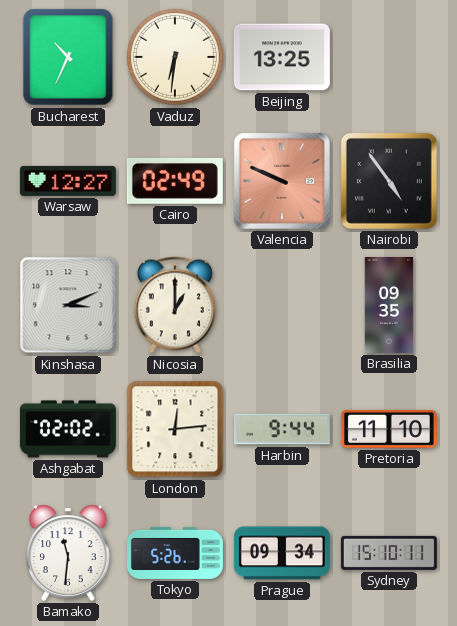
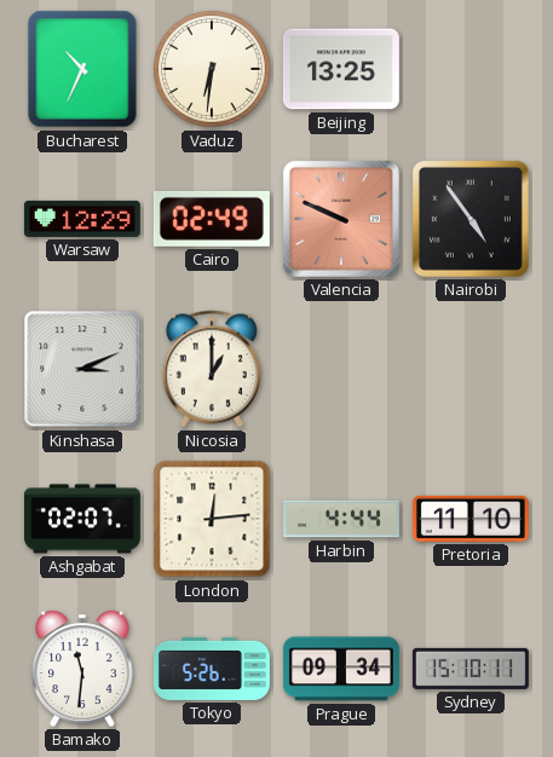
Warsaw: 12:27 -> 12:29 (82, 219)
Brasilia: 09:35 -> none (389, 305)
Ashgabat: 02:02 -> 02:07 (82, 519)
Harbin: 9:44 -> 4:44 (341, 519)
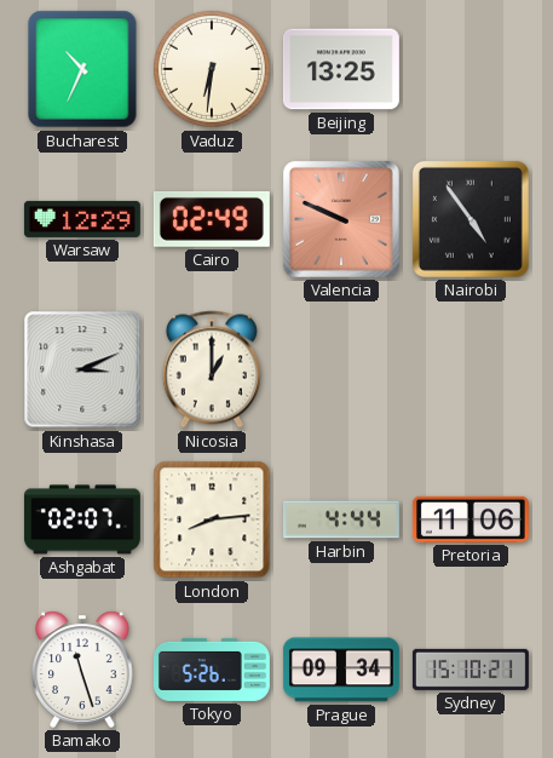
London: 12:14 -> 8:14 (212, 519)
Pretoria: 11:10 -> 11:06 (471, 519)
Bamako: 11:31 -> 11:27 (82, 670)
Sydney: 15:10:11 -> 15:10:21 (471, 670)
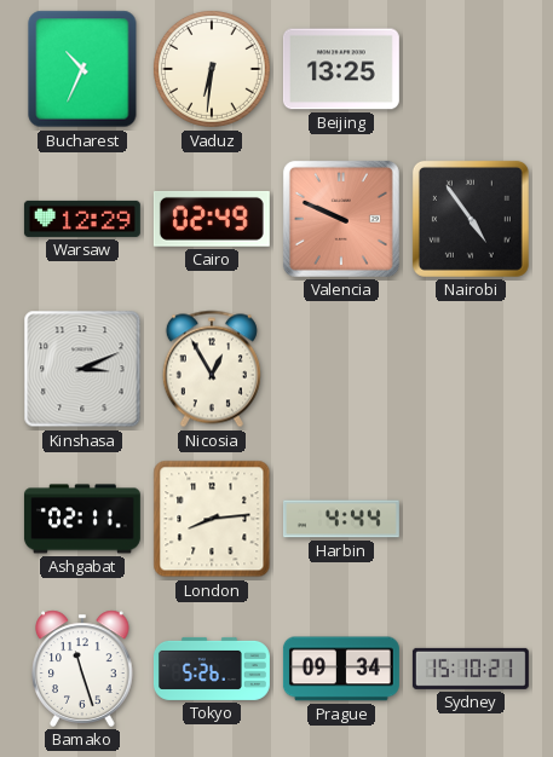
Nicosia: 1:00 -> 12:55 (212, 369)
Ashgabat: 02:07 -> 02:11 (82, 519)
Pretoria: 11:06 -> none (471, 519)
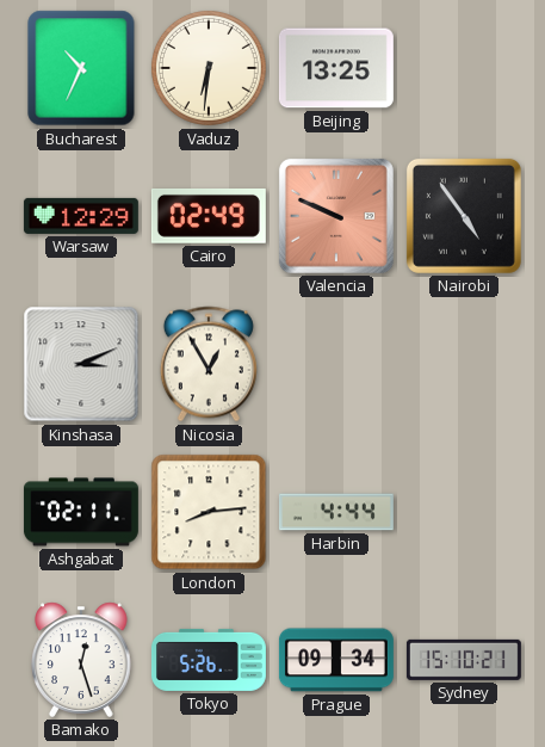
Bamako: 11:27 -> 12:27 (81, 660)
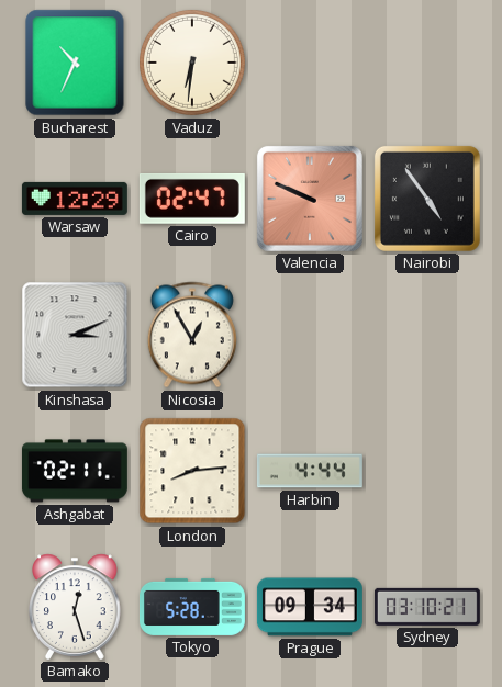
Beijing: 13:25 -> none (336, 68)
Cairo: 02:49 -> 02:47 (192, 199)
Tokyo: 5:26 -> 5:28 (192, 607)
Sydney: 15:10 -> 03:10 (427, 607)
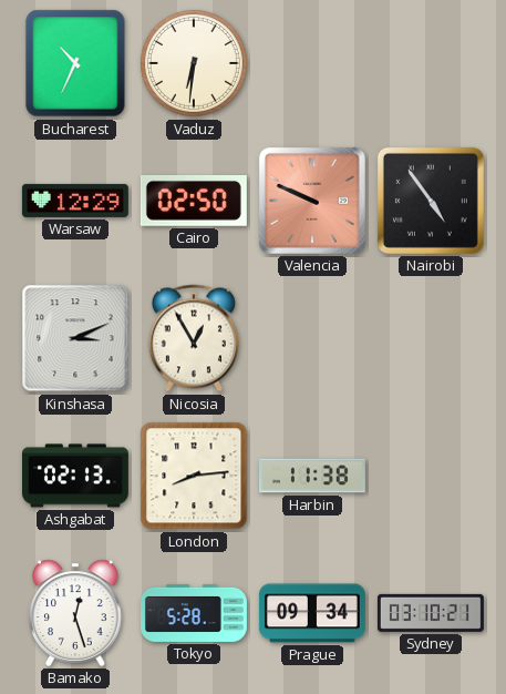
Cairo: 02:47 -> 02:50 (194, 201)
Ashgabat: 02:11 -> 02:13 (75, 476)
Harbin: 4:44 -> 11:38 (312, 476)
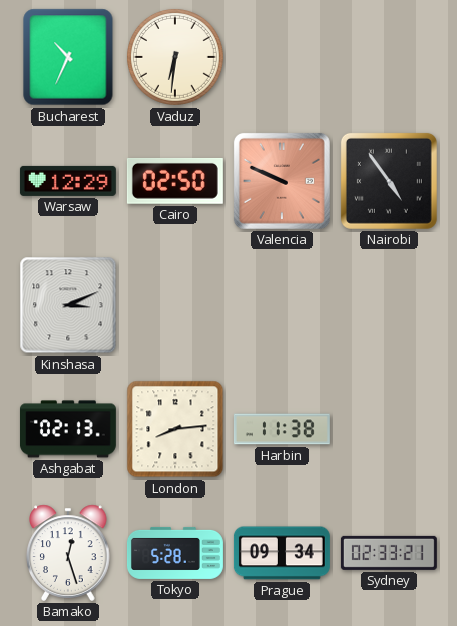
Nicosia: 12:55 -> none (194, 338)
Sydney: 03:10 -> 02:33 (389, 553)
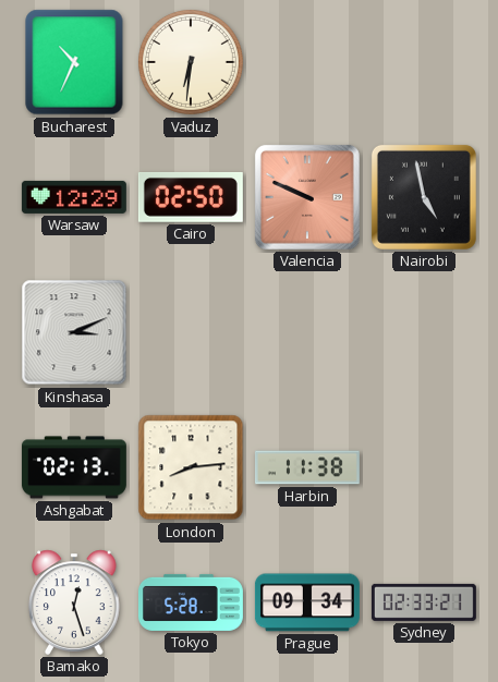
Nairobi: 4:54 -> 4:58 (424, 197)
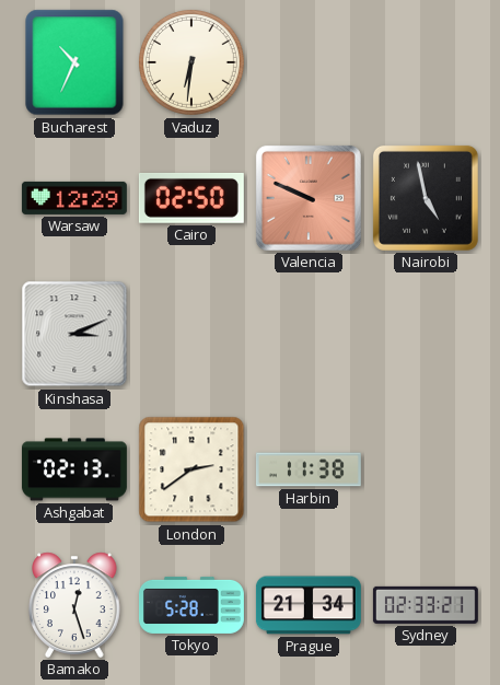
London: 8:14 -> 2:39 (191, 469)
Prague: 09:34 -> 21:34 (309, 605)
